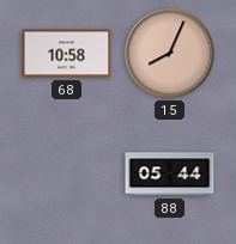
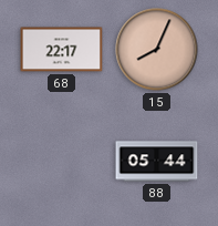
68: 10:58 -> 22:17 (62, 50)
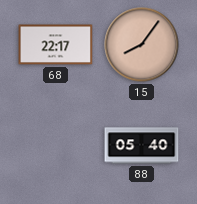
15: 8:04 -> 8:06 (142, 45)
88: 05:44 -> 05:40 (142, 146)
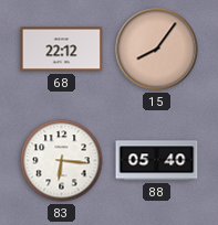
68: 22:17 -> 22:12 (62, 50)
83: none -> 6:16 (62, 161)
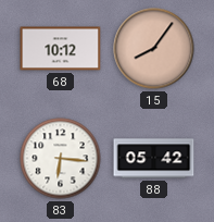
68: 22:12 -> 10:12 (61, 49)
88: 05:40 -> 05:42 (154, 159)
